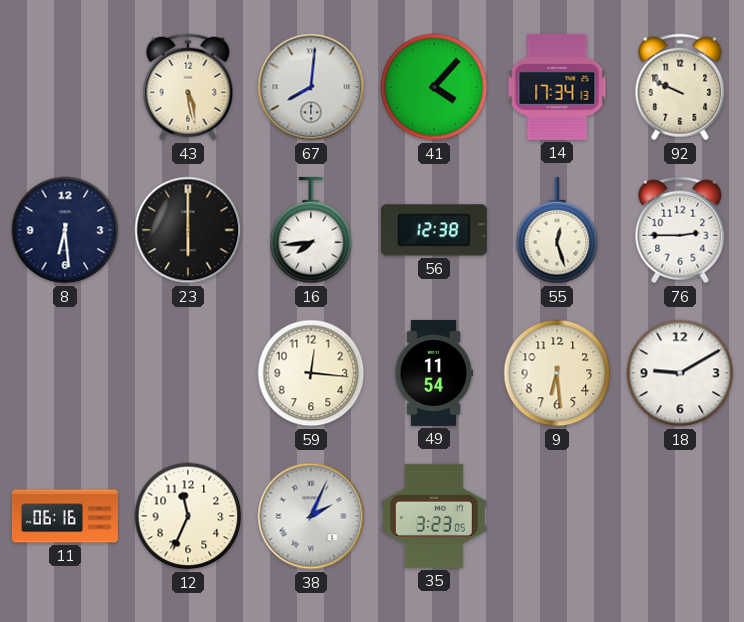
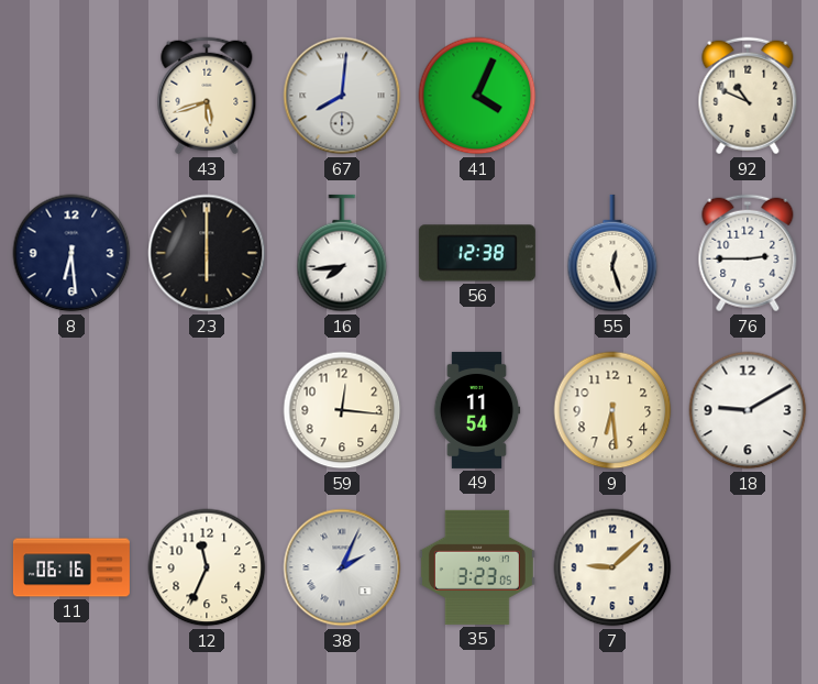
43: 5:28 -> 5:42 (207, 96)
41: 4:07 -> 4:04 (477, 96)
14: 17:34 -> none (557, 87)
92: 9:49 -> 10:49 (748, 96)
7: none -> 9:08 (612, 567)
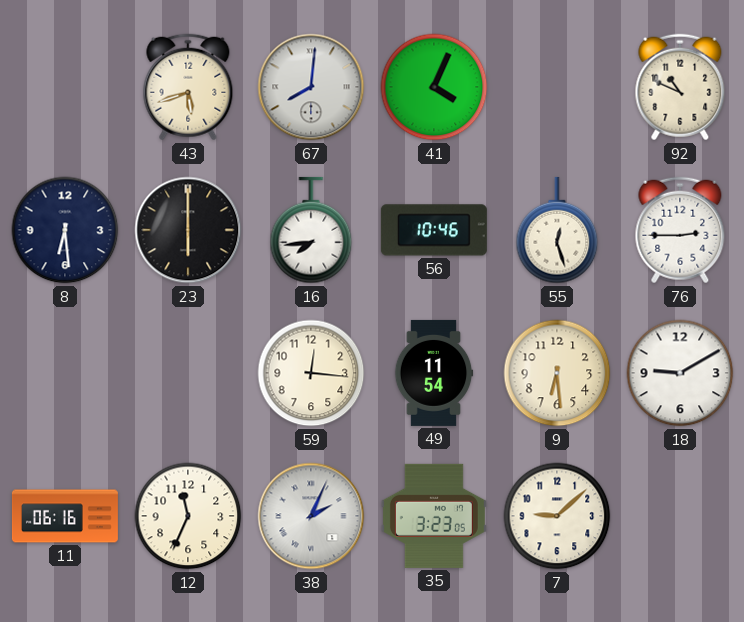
56: 12:38 -> 10:46 (434, 230)
